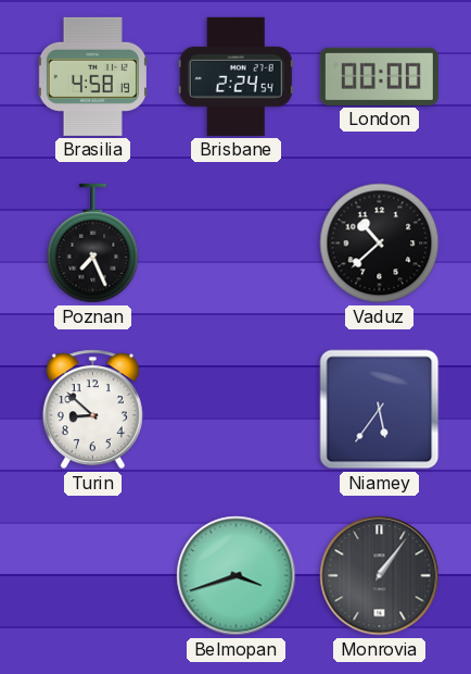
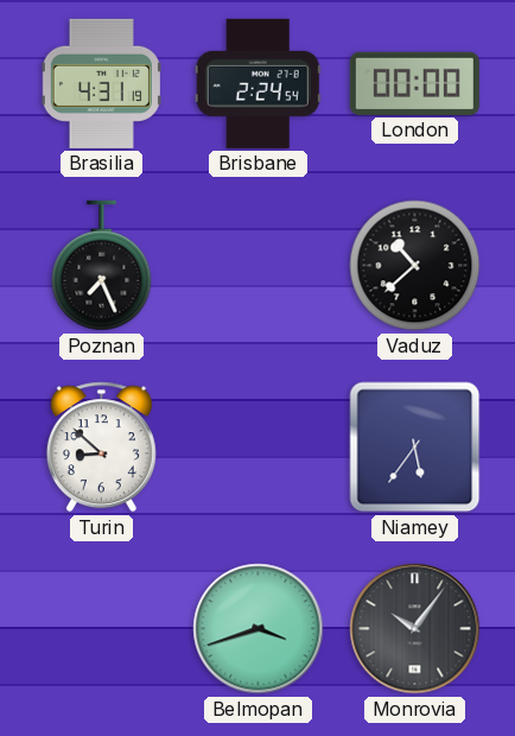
Brasilia: 4:58 -> 4:31 (101, 83)
Monrovia: 1:06 -> 10:06 (415, 629)
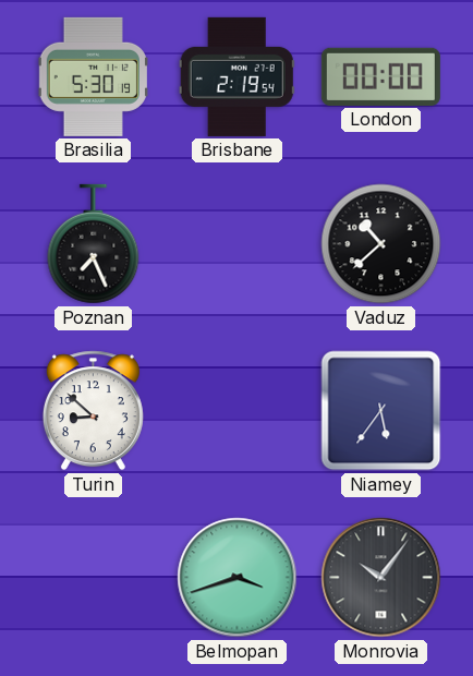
Brasilia: 4:31 -> 5:30 (93, 76)
Brisbane: 2:24 -> 2:19 (237, 76)
